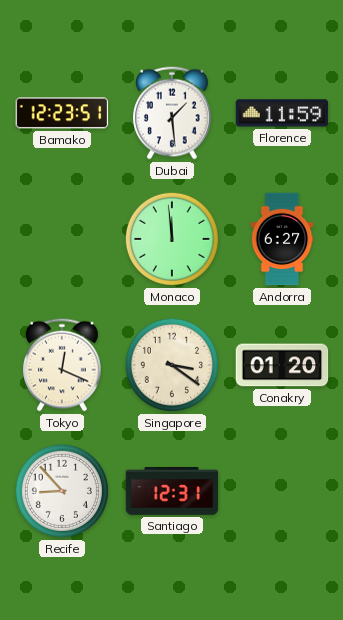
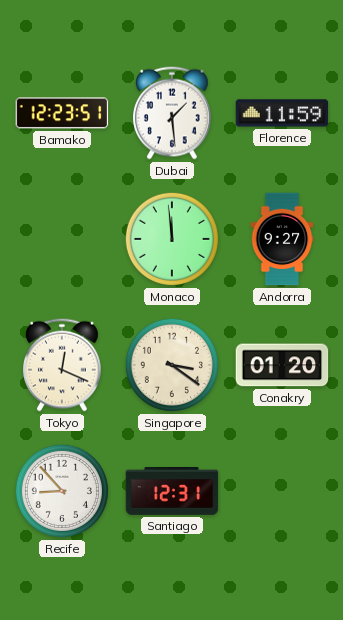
Andorra: 6:27 -> 9:27 (282, 239)
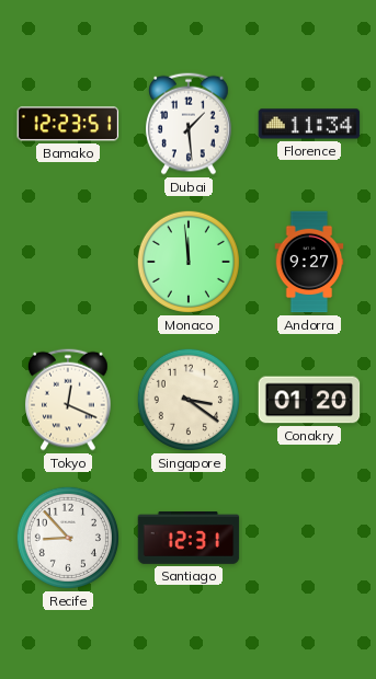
Florence: 11:59 -> 11:34 (309, 124)
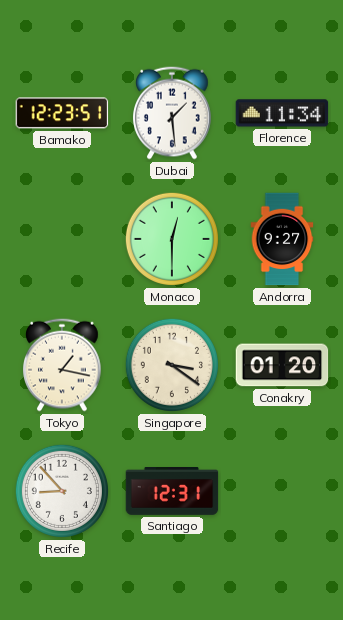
Monaco: 11:59 -> 12:30 (172, 239)
Tokyo: 12:19 -> 1:17 (63, 365)
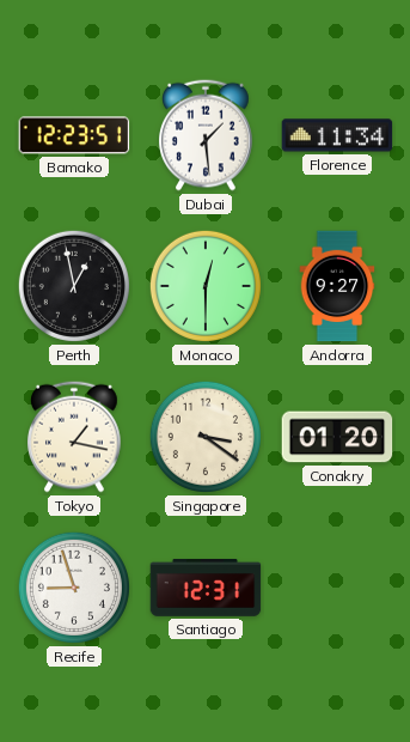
Perth: none -> 12:58 (74, 286)
Recife: 8:53 -> 8:57 (74, 588)
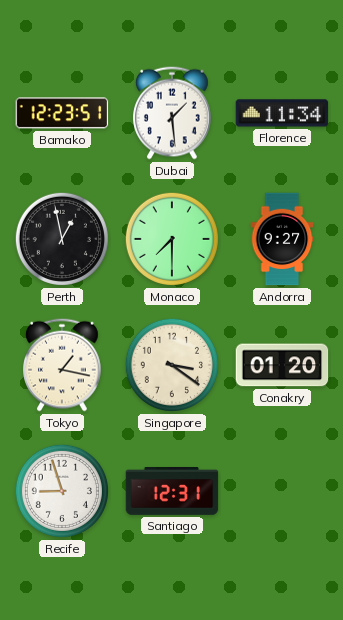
Monaco: 12:30 -> 7:30 (172, 239)
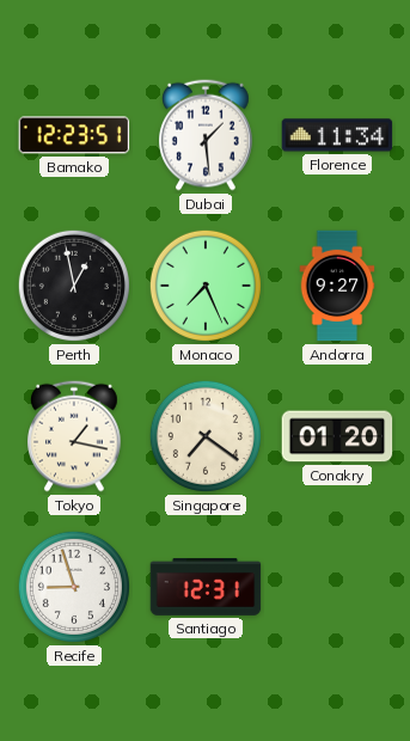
Monaco: 7:30 -> 7:26 (206, 286)
Singapore: 3:21 -> 7:21 (206, 436)
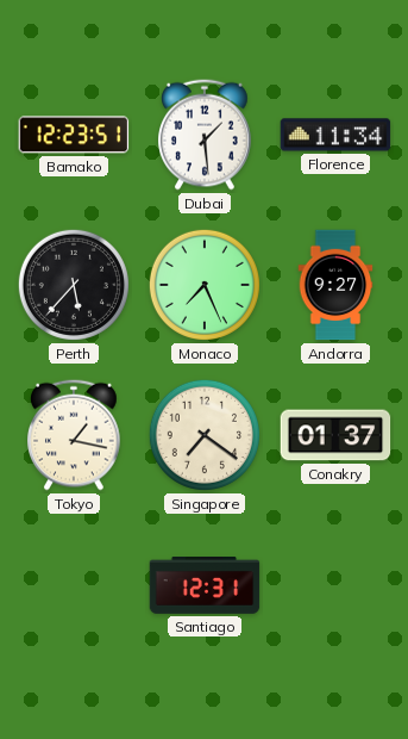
Perth: 12:58 -> 5:37 (74, 285)
Conakry: 01:20 -> 01:37 (335, 435)
Recife: 8:57 -> none (74, 587)
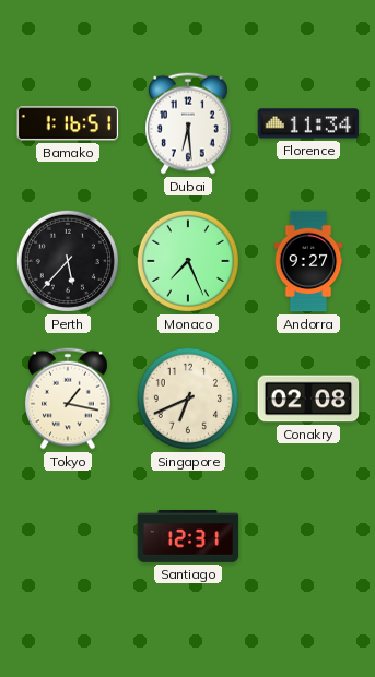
Bamako: 12:23 -> 1:16 (68, 123)
Dubai: 1:29 -> 6:29 (189, 123)
Singapore: 7:21 -> 6:41 (188, 399)
Conakry: 01:37 -> 02:08 (308, 399)
